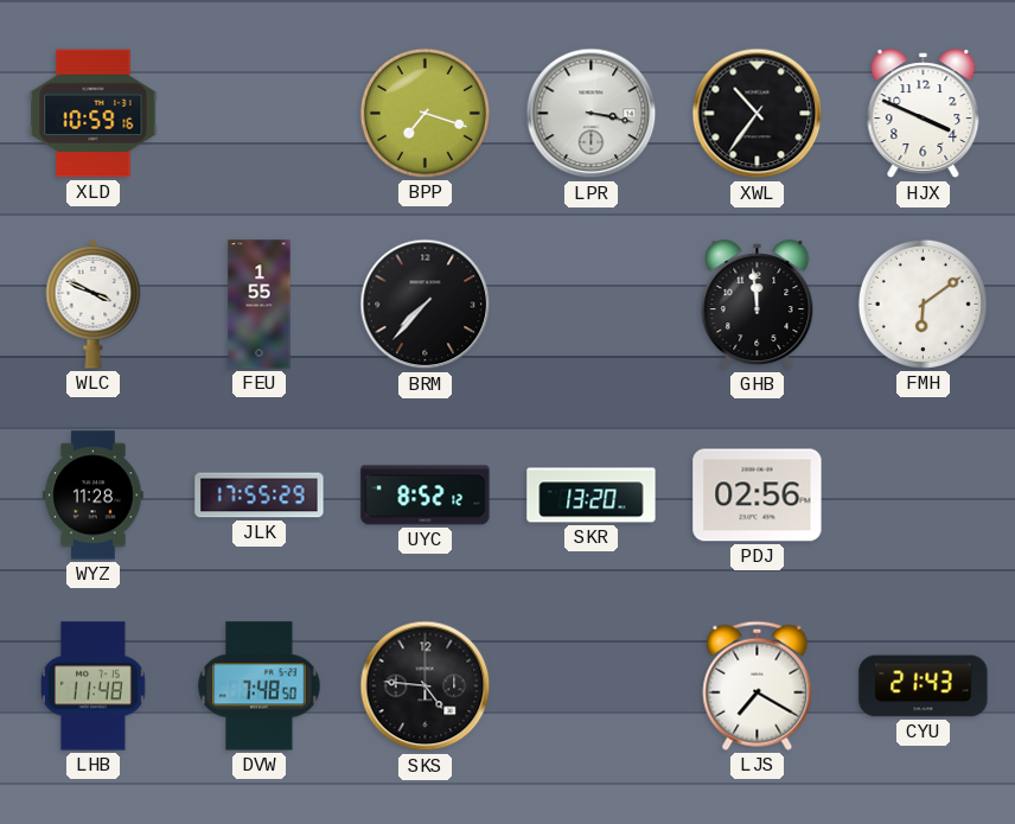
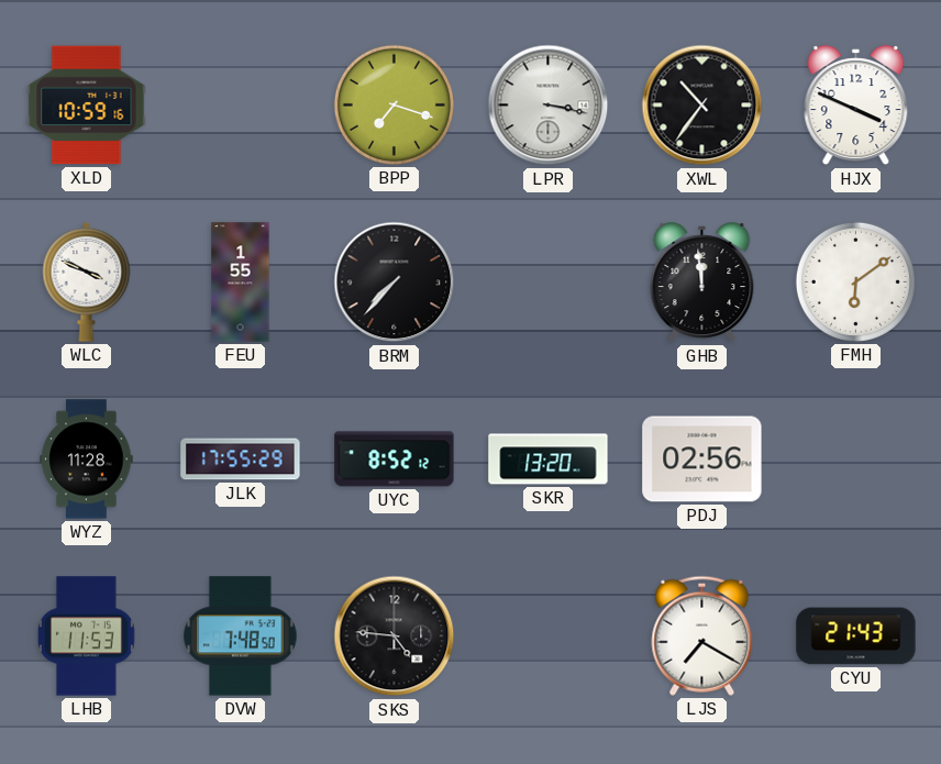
LHB: 11:48 -> 11:53 (86, 636)
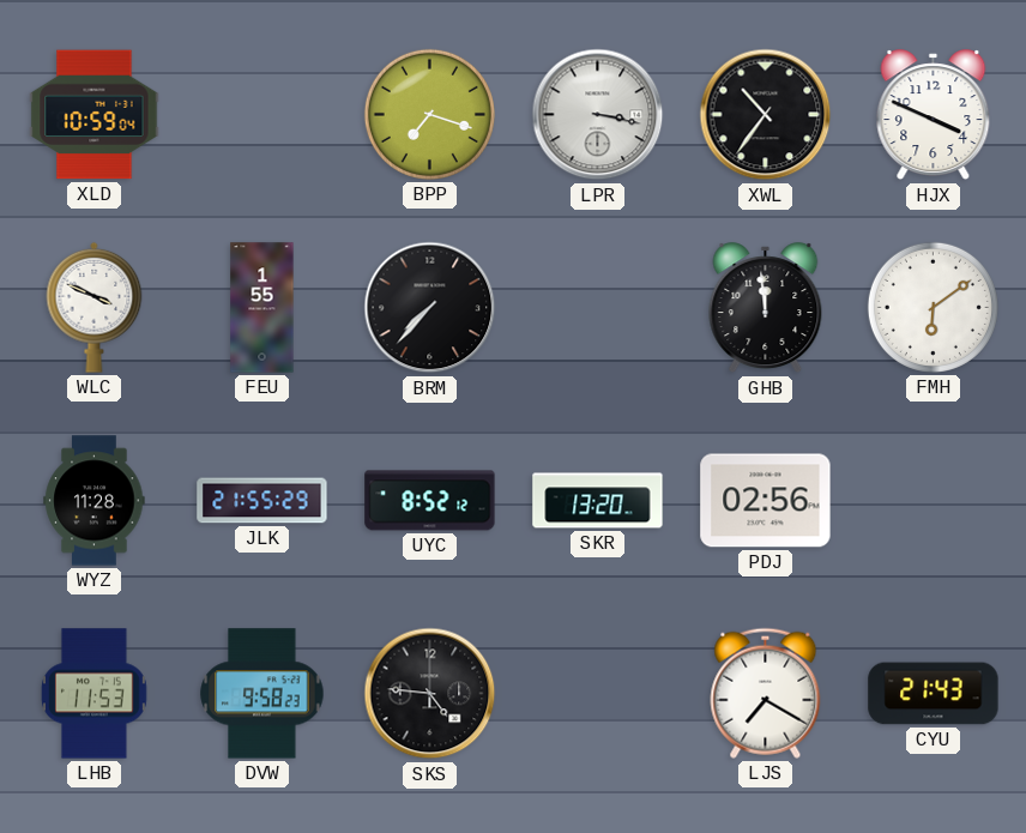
XLD: 10:59:16 -> 10:59:04 (95, 115)
JLK: 17:55 -> 21:55 (262, 501)
DVW: 7:48 -> 9:58 (262, 694)
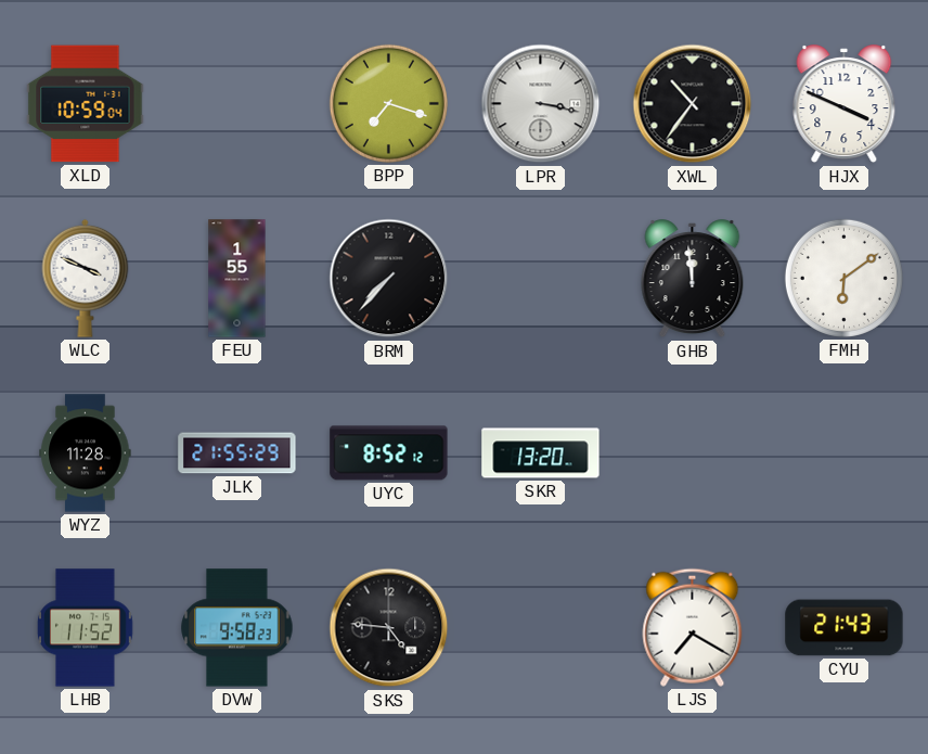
PDJ: 02:56 -> none (766, 501)
LHB: 11:53 -> 11:52 (85, 628)
